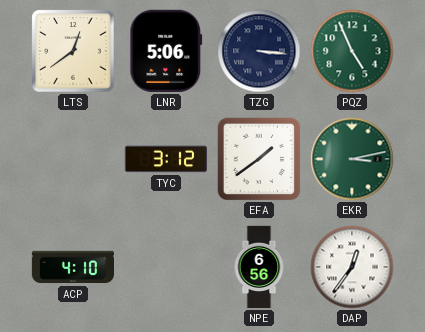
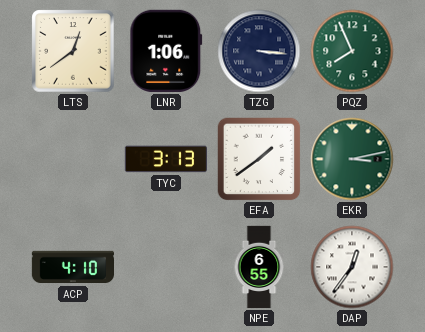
LNR: 5:06 -> 1:06 (166, 51)
PQZ: 4:56 -> 7:56 (352, 51)
TYC: 3:12 -> 3:13 (165, 159)
NPE: 6:56 -> 6:55 (259, 267)
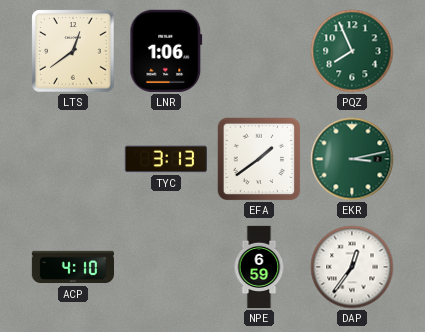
TZG: 3:16 -> none (259, 51)
NPE: 6:55 -> 6:59 (259, 267)
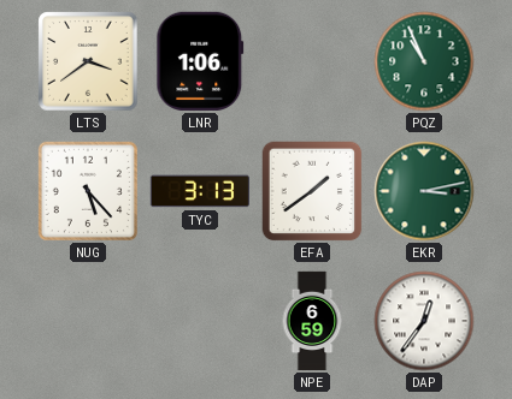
LTS: 12:39 -> 3:39 (88, 61)
PQZ: 7:56 -> 10:56 (424, 61)
NUG: none -> 5:23 (88, 191)
ACP: 4:10 -> none (72, 267)
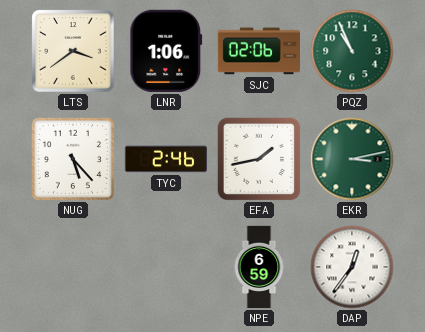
SJC: none -> 02:06 (258, 51)
TYC: 3:13 -> 2:46 (165, 159)
EFA: 1:39 -> 1:43 (259, 159)
